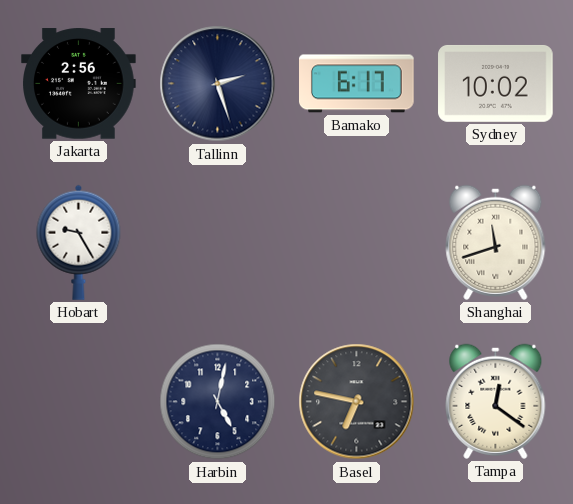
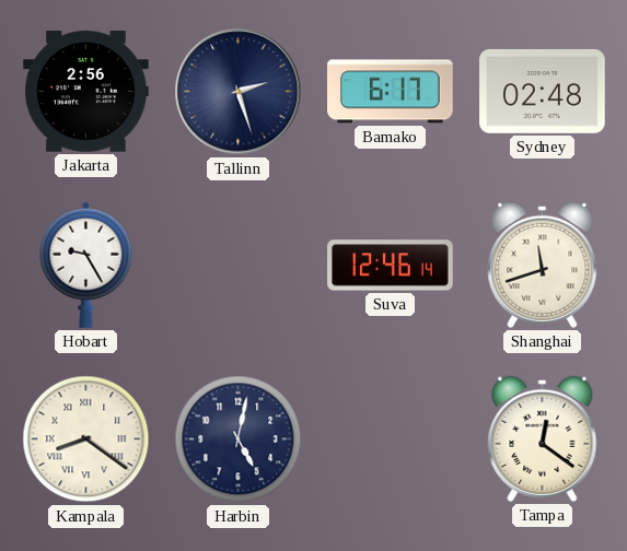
Sydney: 10:02 -> 02:48 (543, 91)
Suva: none -> 12:46 (391, 266)
Kampala: none -> 8:21 (86, 439)
Basel: 6:47 -> none (357, 402)
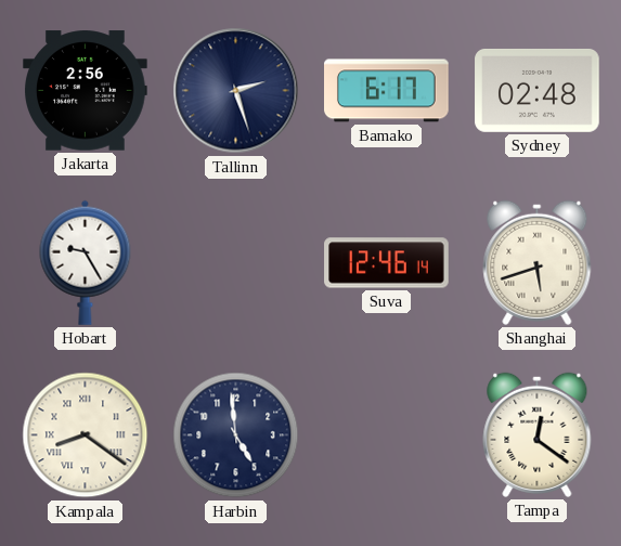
Shanghai: 11:42 -> 5:42 (538, 262)
Harbin: 5:02 -> 4:59 (236, 435)
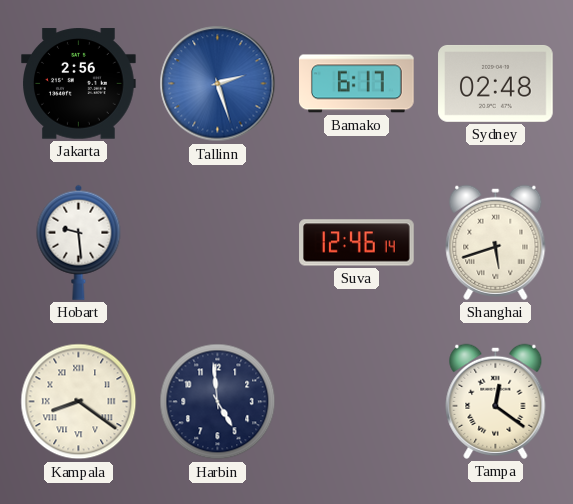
Tallinn dial: navy -> blue (218, 84)
Hobart: 9:25 -> 9:29 (79, 242)
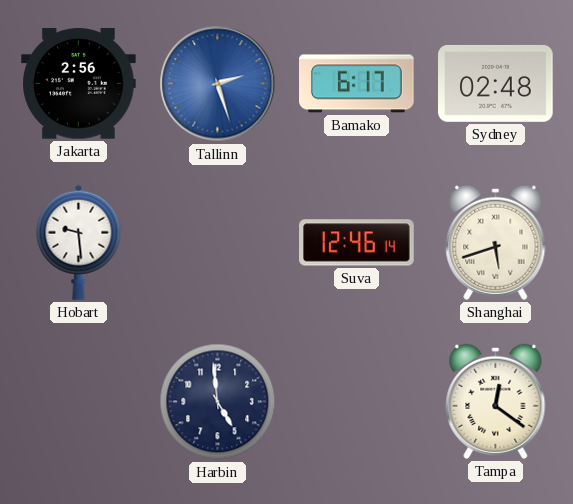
Kampala: 8:21 -> none (79, 402)
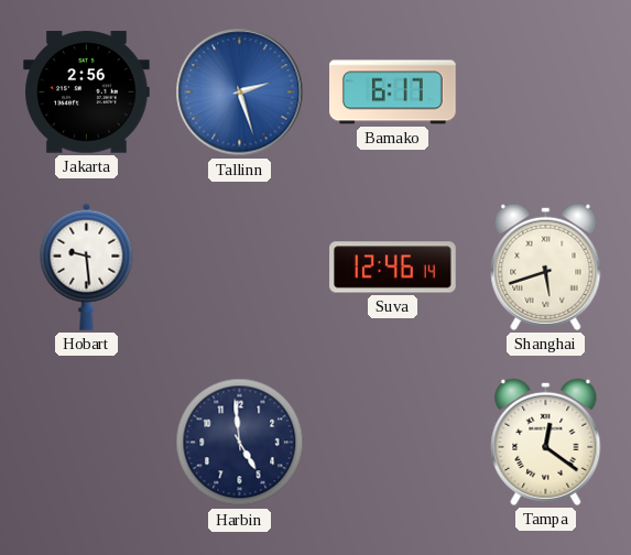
Sydney: 02:48 -> none (496, 83)
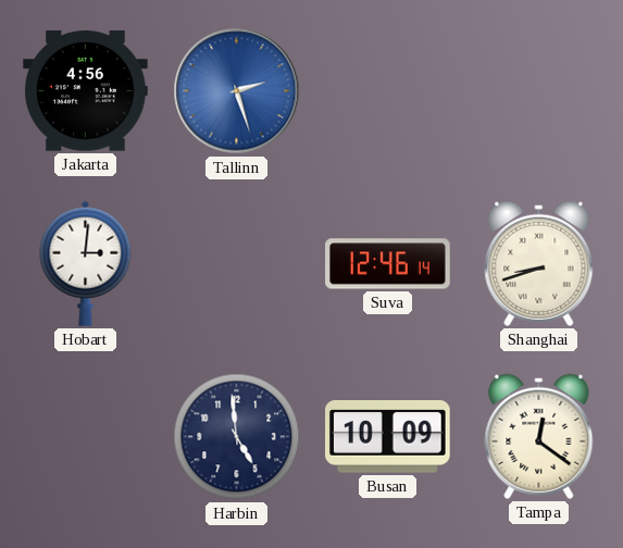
Jakarta: 2:56 -> 4:56 (86, 91)
Bamako: 6:17 -> none (393, 92)
Hobart: 9:29 -> 3:01 (86, 263)
Shanghai: 5:42 -> 8:42 (539, 263)
Busan: none -> 10:09 (388, 437)
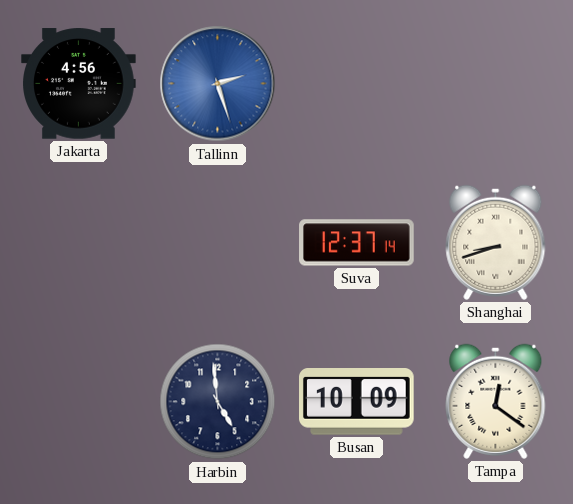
Hobart: 3:01 -> none (86, 263)
Suva: 12:46 -> 12:37 (357, 243)
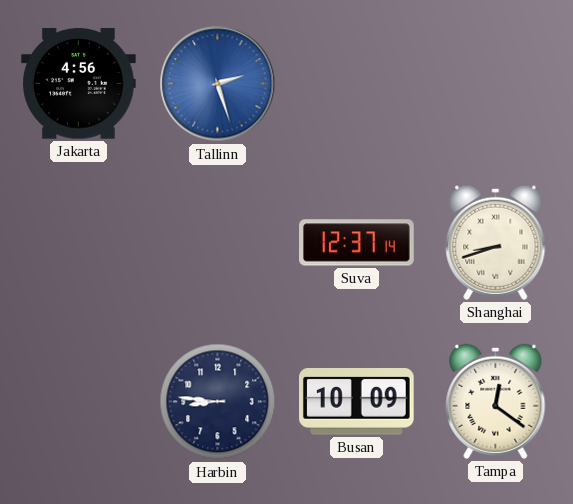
Harbin: 4:59 -> 8:46 (218, 402)
